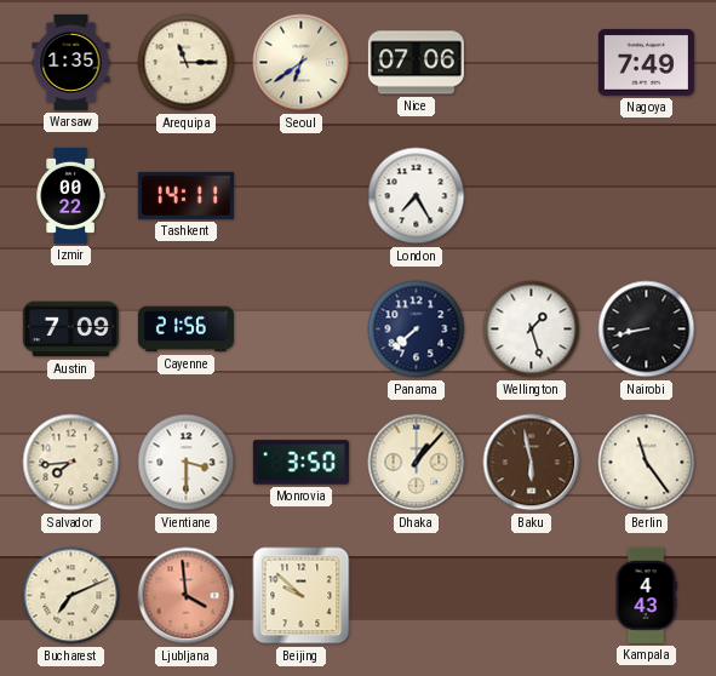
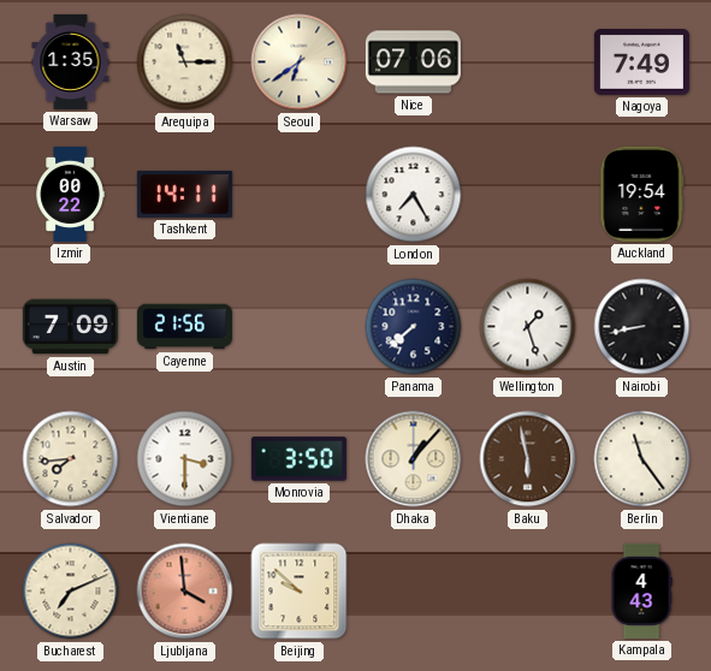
Auckland: none -> 19:54 (642, 194)
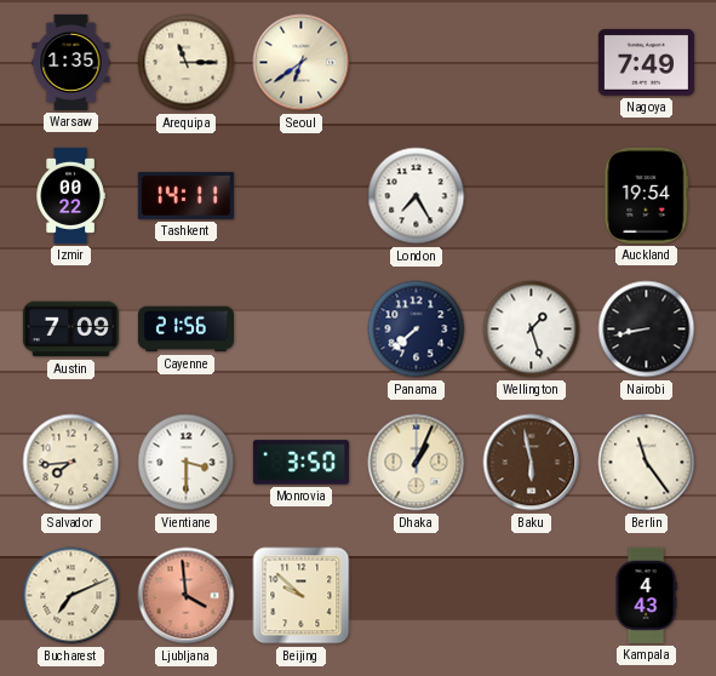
Nice: 07:06 -> none (413, 63)
Dhaka: 1:07 -> 1:04 (417, 463)
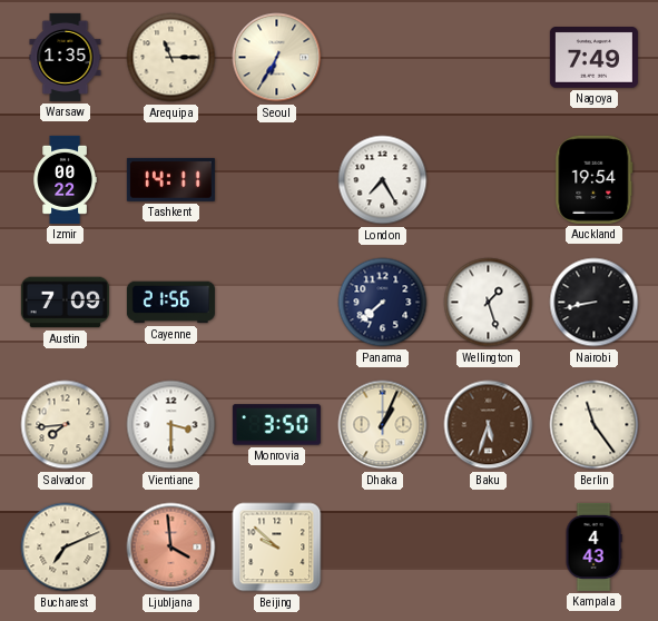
Seoul: 6:39 -> 6:35 (277, 58)
Baku: 5:58 -> 5:33 (489, 425)
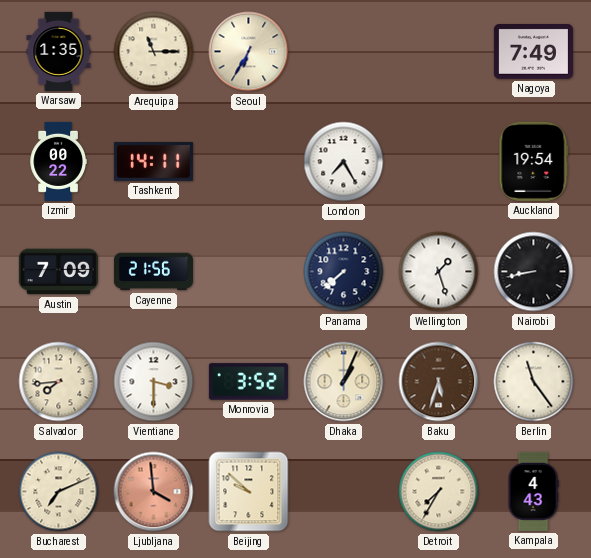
Monrovia: 3:50 -> 3:52 (248, 382)
Detroit: none -> 7:35 (439, 492)
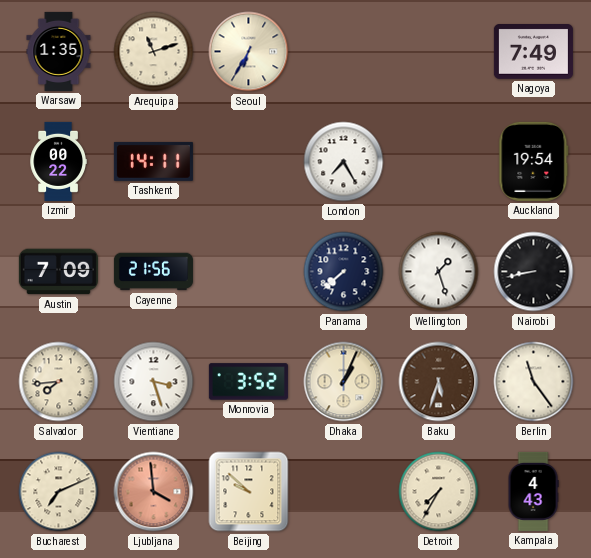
Arequipa: 11:15 -> 11:12 (154, 52)
Vientiane: 3:30 -> 3:27 (154, 382)
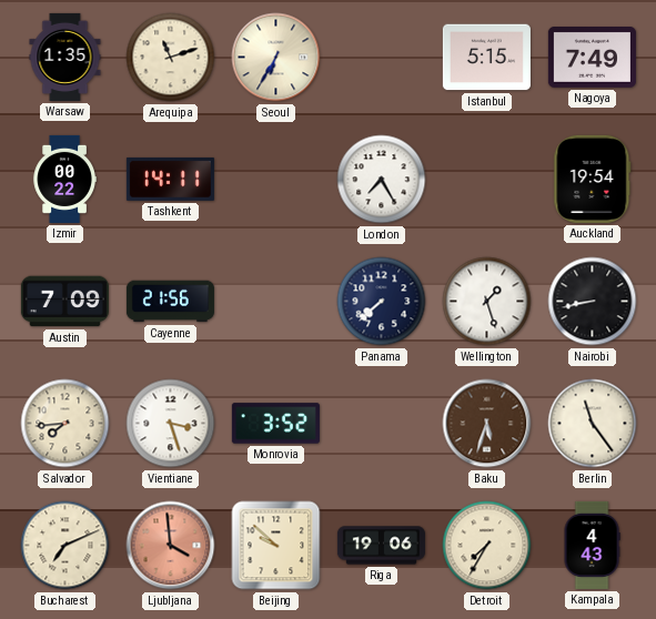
Istanbul: none -> 5:15 (486, 58)
Dhaka: 1:04 -> none (344, 382)
Riga: none -> 19:06 (381, 546)
